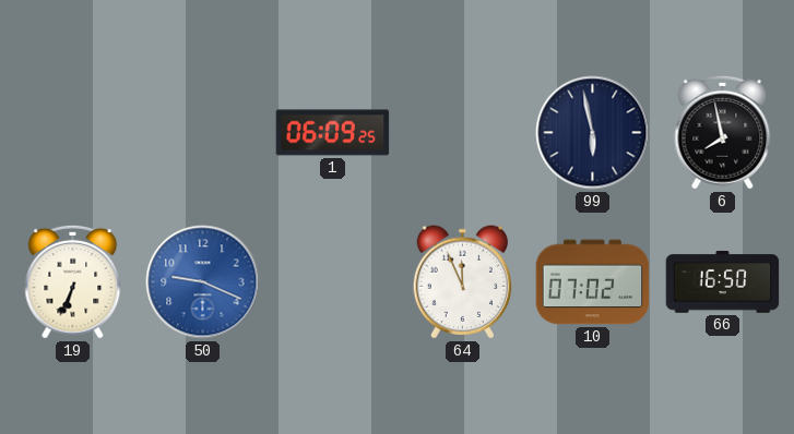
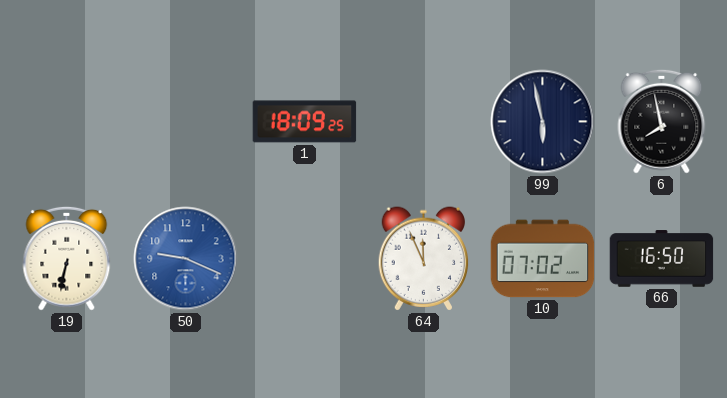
1: 06:09 -> 18:09 (305, 122)
19: 6:34 -> 6:32 (67, 258)
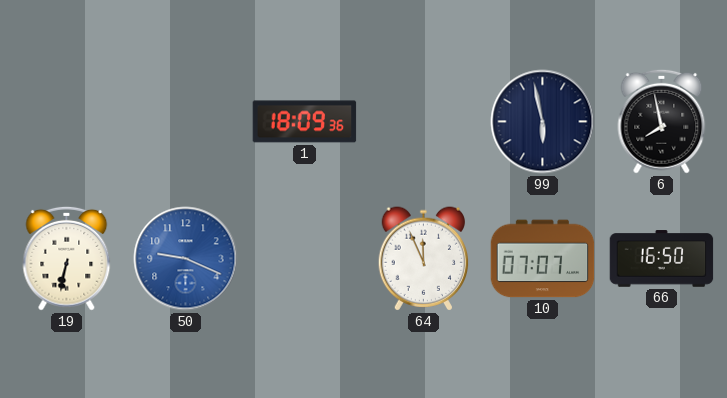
1: 18:09:25 -> 18:09:36 (305, 122)
10: 07:02 -> 07:07 (543, 259)
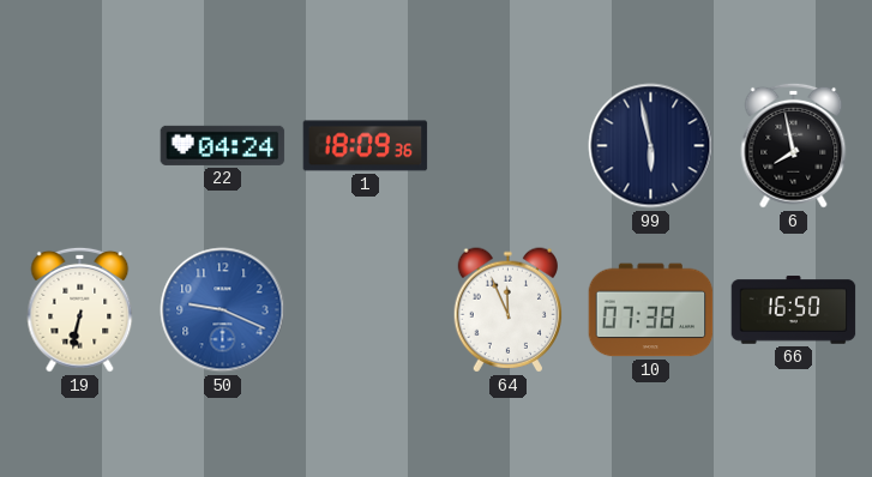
22: none -> 04:24 (223, 145)
10: 07:07 -> 07:38 (651, 310)
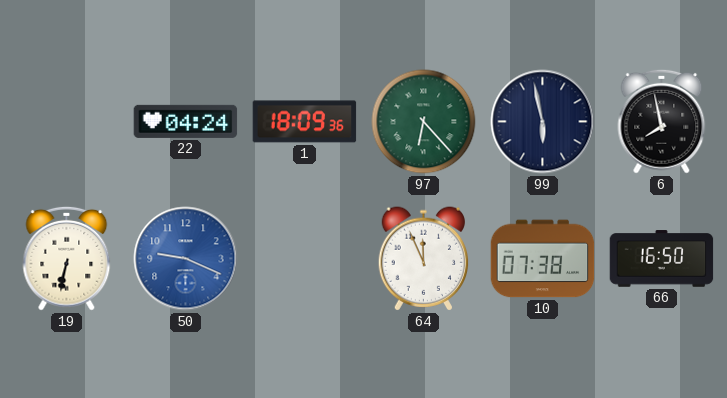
97: none -> 6:23 (424, 122)
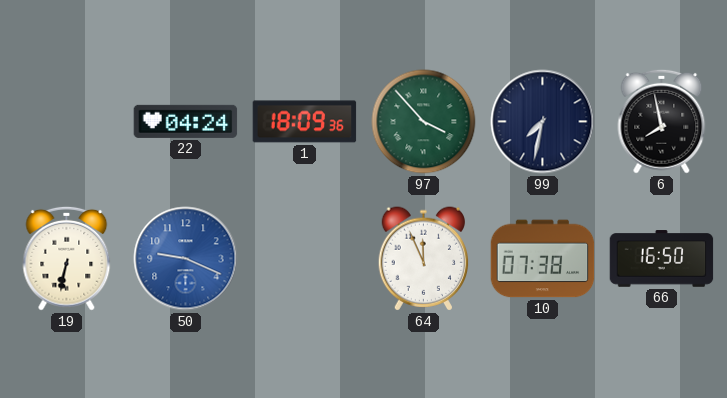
97: 6:23 -> 3:53 (424, 122)
99: 5:58 -> 7:32 (543, 122)
